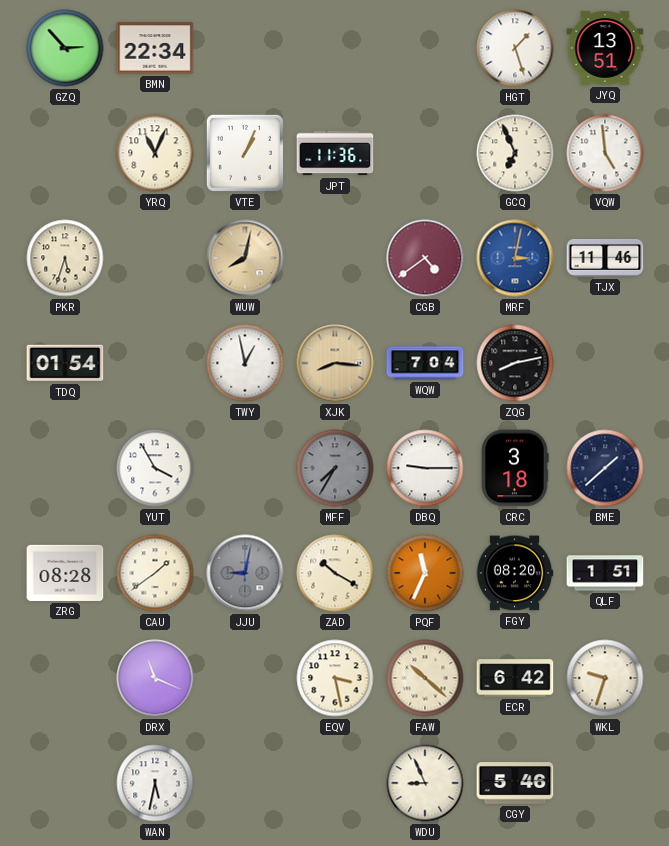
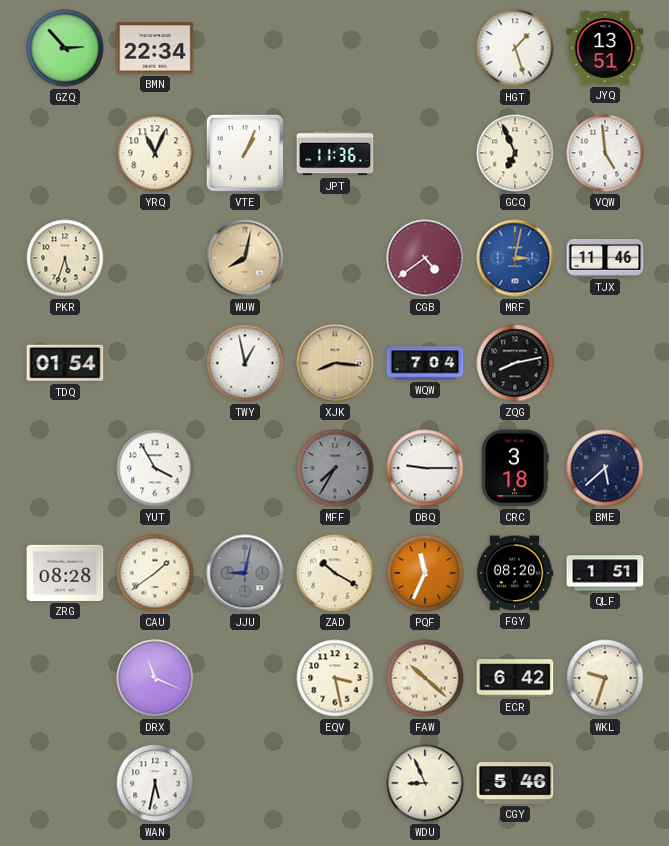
BME: 1:38 -> 5:38 (605, 468)
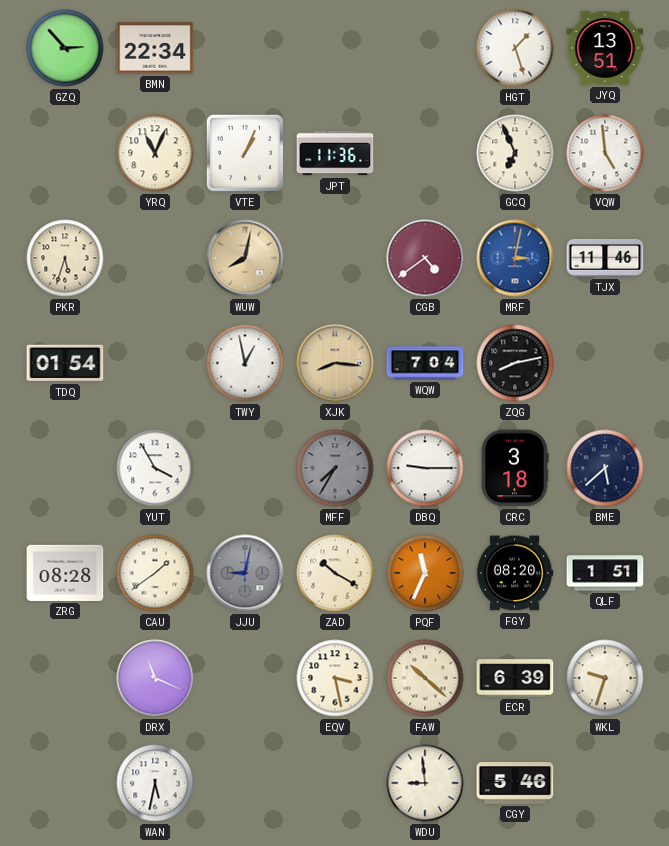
ECR: 6:42 -> 6:39 (515, 678)
WDU: 8:56 -> 8:59 (425, 783)
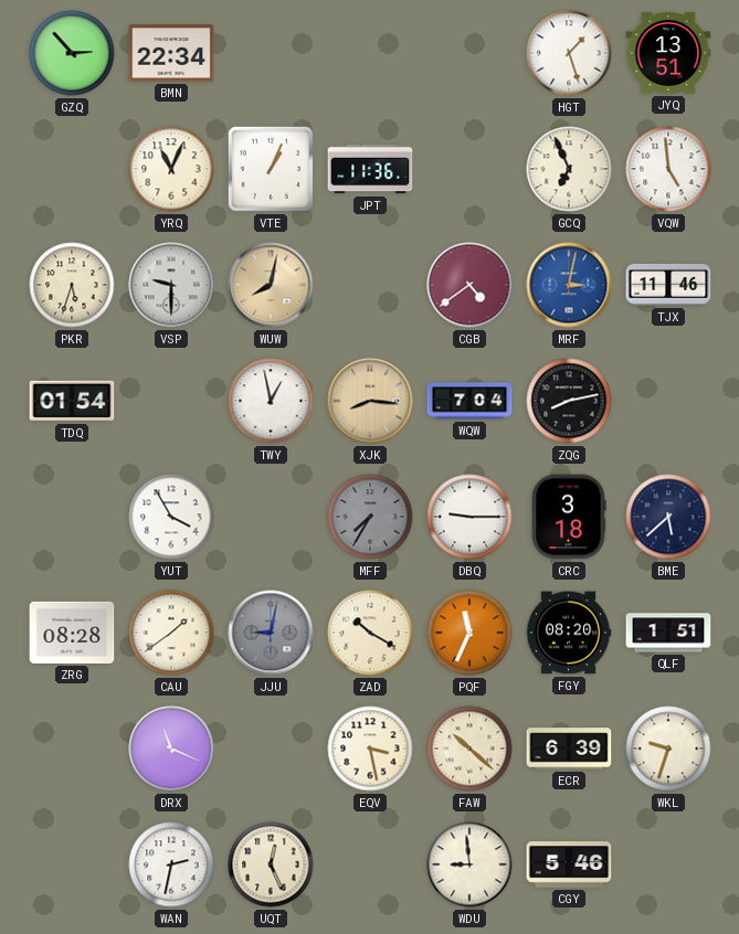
VSP: none -> 9:30 (171, 285)
WAN: 5:32 -> 2:32 (171, 864)
UQT: none -> 12:26 (271, 864)
